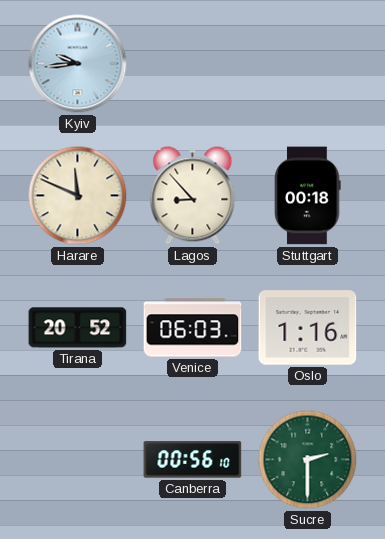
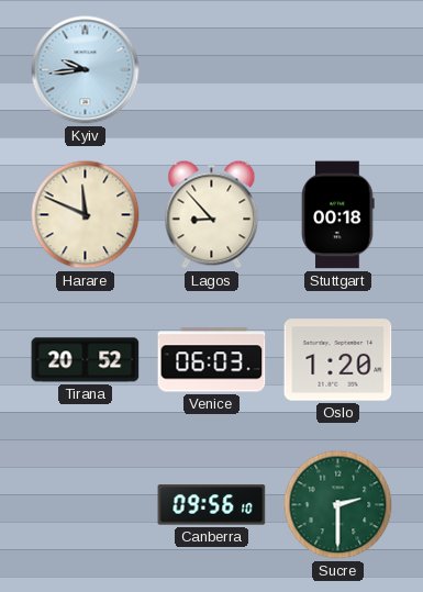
Oslo: 1:16 -> 1:20 (338, 360)
Canberra: 00:56 -> 09:56 (212, 505)
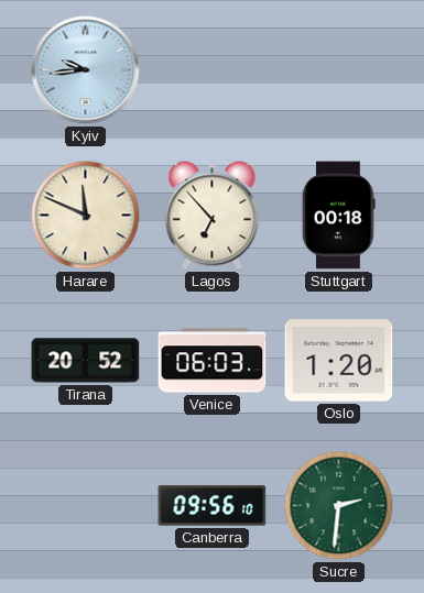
Lagos: 8:53 -> 6:53 (213, 216)
Sucre: 2:30 -> 2:31 (339, 506)
